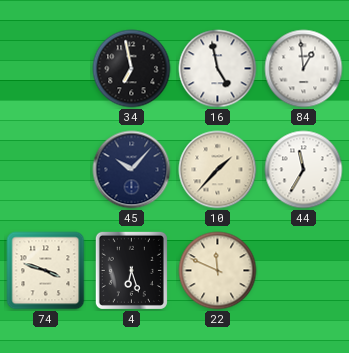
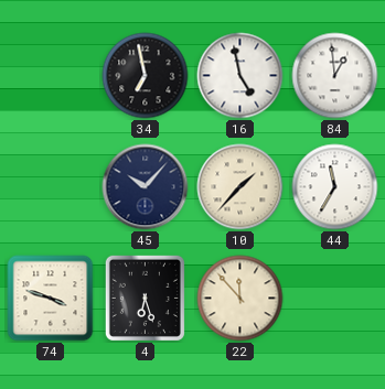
22: 11:49 -> 11:53 (240, 299)
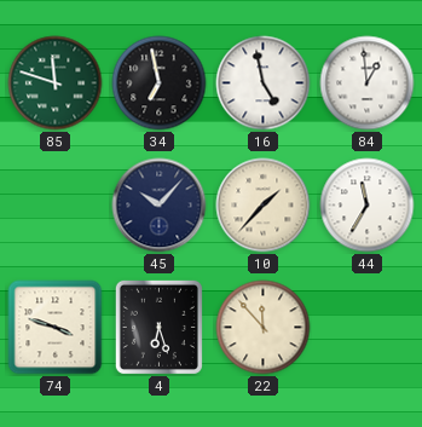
85: none -> 11:48 (56, 83)
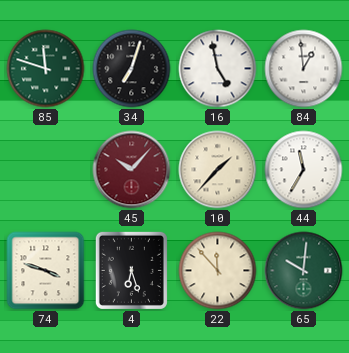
34: 6:58 -> 7:03 (132, 69)
45 dial: navy -> burgundy (132, 170)
65: none -> 10:01 (304, 271)
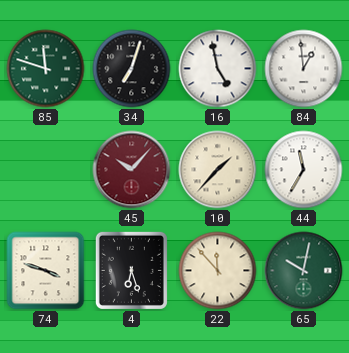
65: 10:01 -> 10:02 (304, 271)
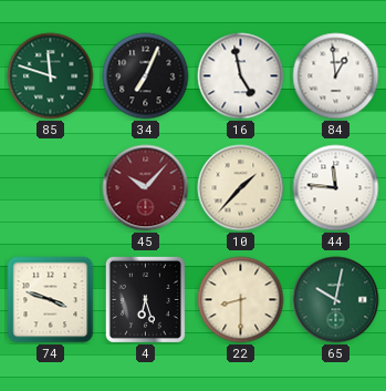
34: 7:03 -> 7:04 (146, 76)
44: 11:35 -> 11:46 (336, 188)
22: 11:53 -> 8:30 (241, 300)
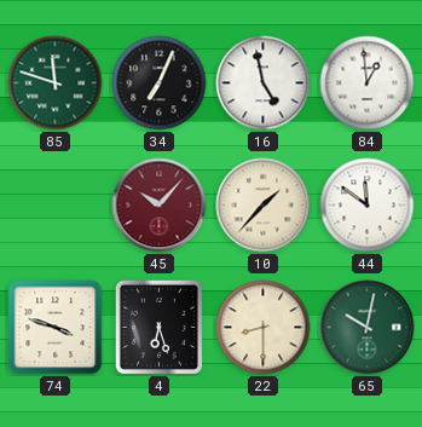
44: 11:46 -> 11:51 (368, 206)
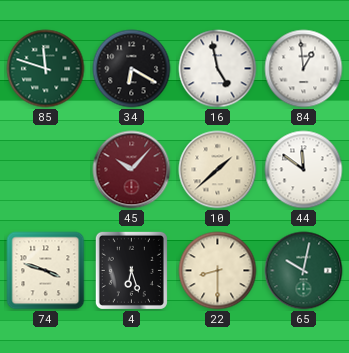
34: 7:04 -> 6:20 (132, 69)
10: 1:37 -> 1:38 (218, 170)
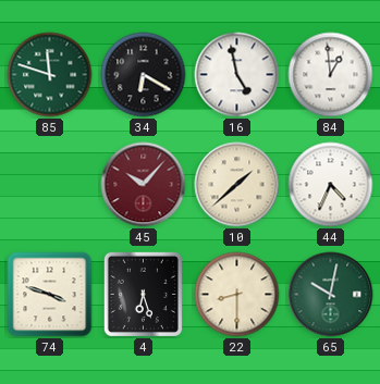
44: 11:51 -> 4:34 (331, 185)
